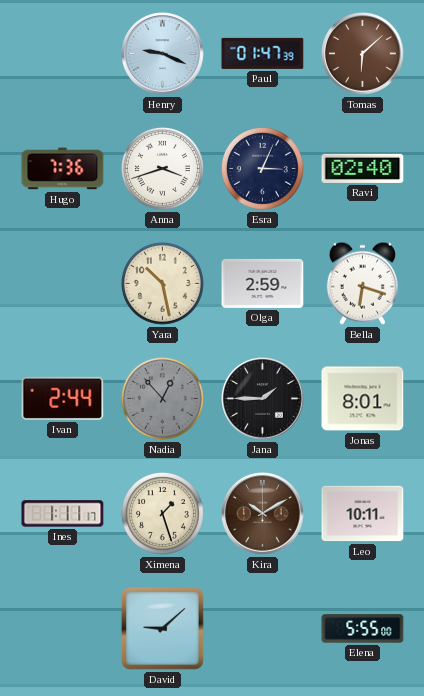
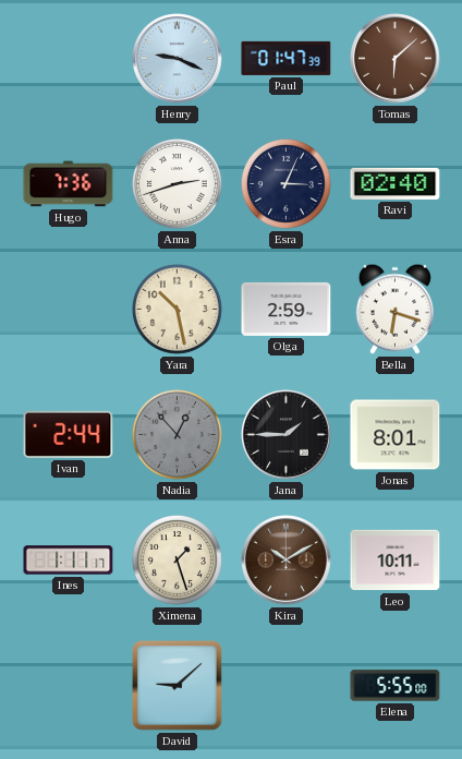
Anna: 3:42 -> 2:42 (177, 183)
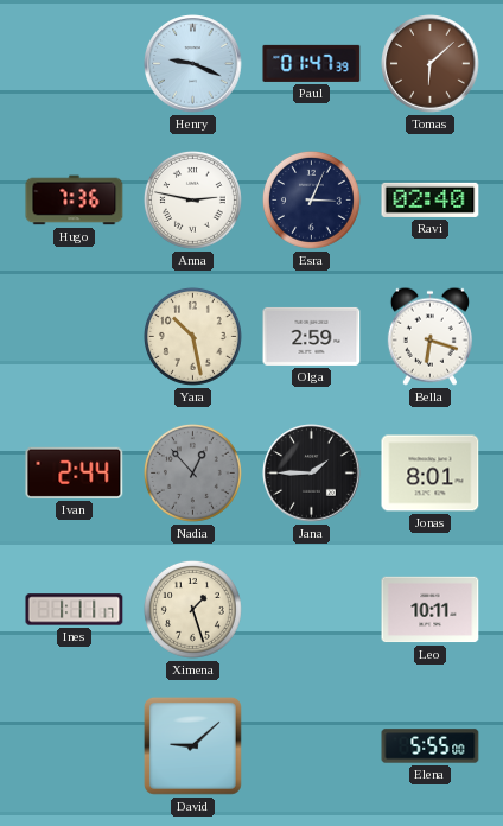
Anna: 2:42 -> 2:47 (192, 199)
Kira: 10:10 -> none (287, 561)
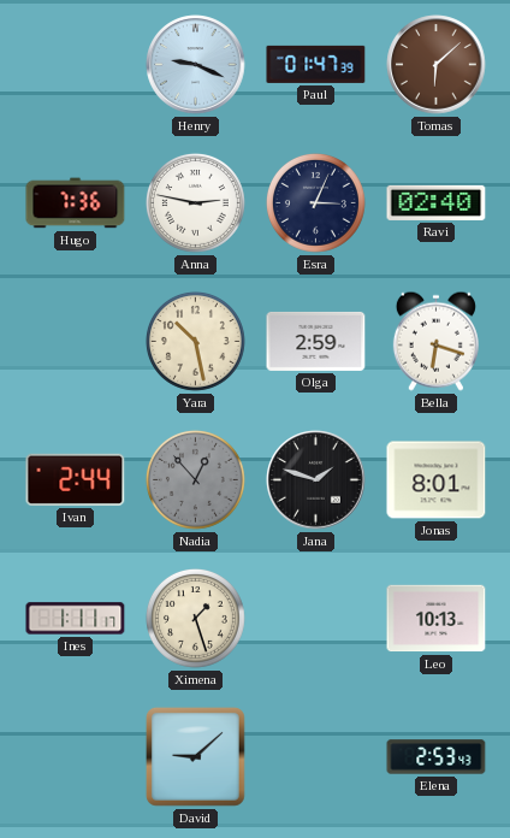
Jana: 1:45 -> 1:48 (316, 480)
Leo: 10:11 -> 10:13 (437, 619)
Elena: 5:55 -> 2:53 (437, 757)
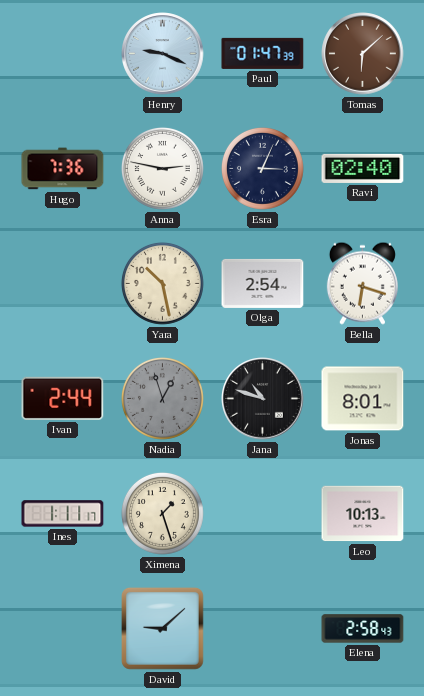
Olga: 2:59 -> 2:54 (263, 283)
Nadia: 12:53 -> 12:57 (162, 398)
Jana: 1:48 -> 10:48 (263, 399)
Elena: 2:53 -> 2:58 (363, 629)
